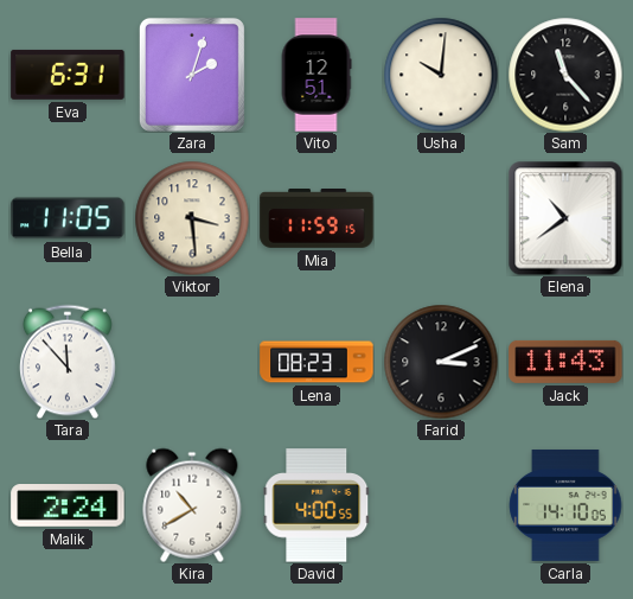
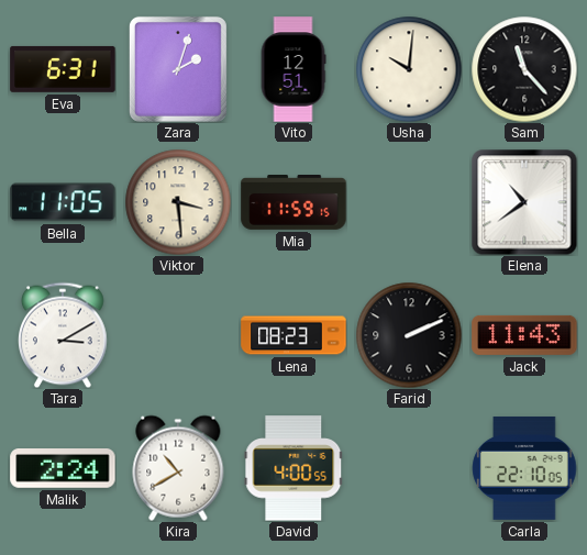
Tara: 11:53 -> 3:10 (64, 335)
Farid: 3:11 -> 2:11 (409, 335)
Carla: 14:10 -> 22:10 (524, 468)
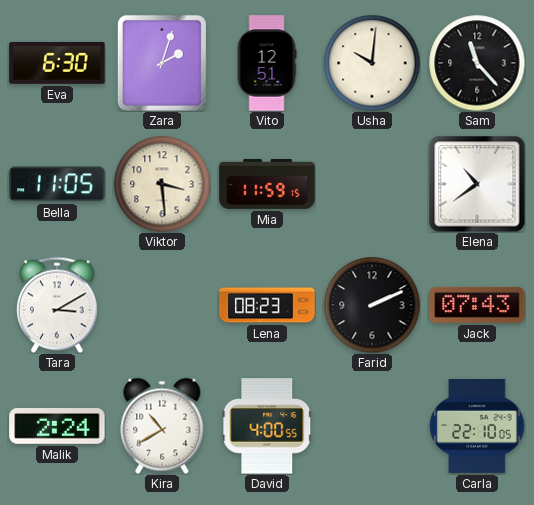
Eva: 6:31 -> 6:30 (57, 63)
Jack: 11:43 -> 07:43 (477, 305)
